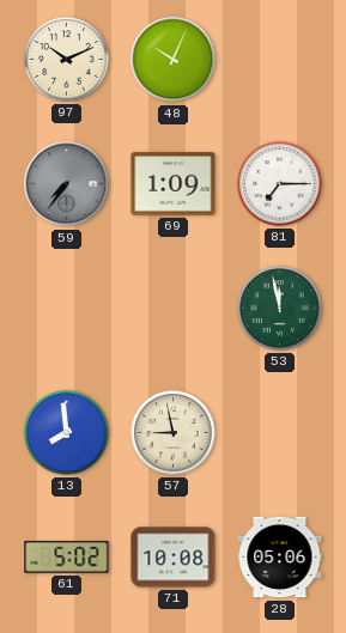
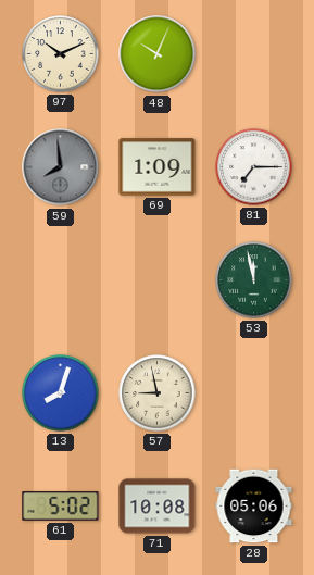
59: 7:36 -> 7:59 (61, 167)
13: 7:59 -> 8:03 (61, 393)
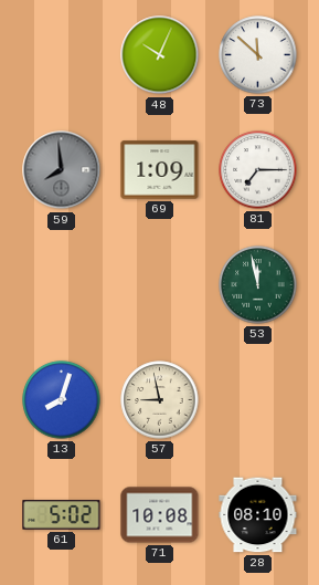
97: 10:11 -> none (61, 54)
73: none -> 11:52 (258, 55)
28: 05:06 -> 08:10 (258, 515)
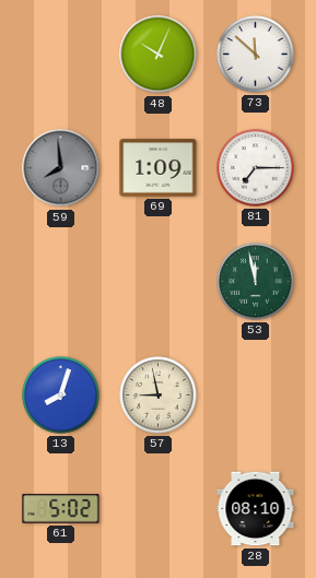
71: 10:08 -> none (160, 515)
